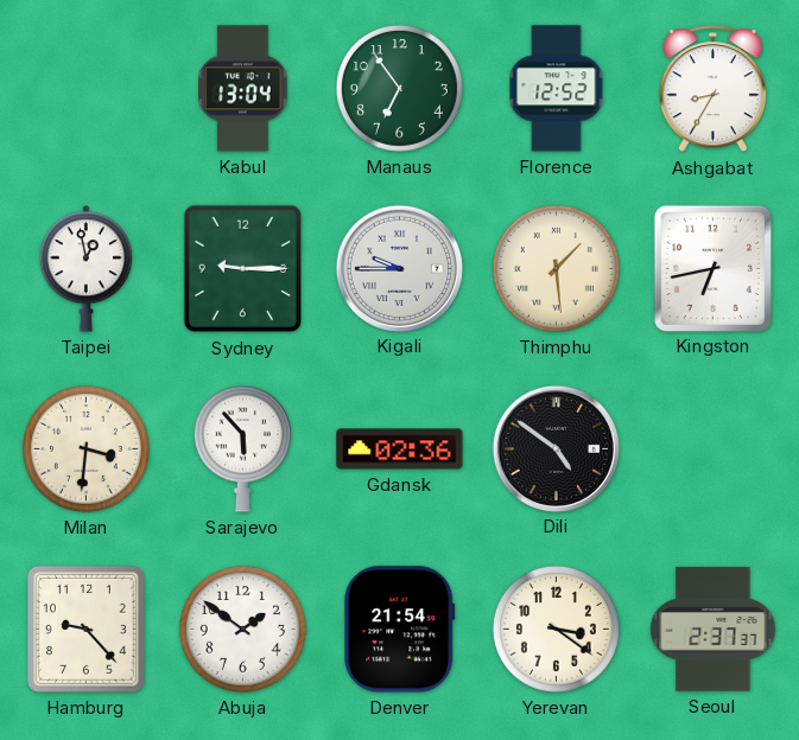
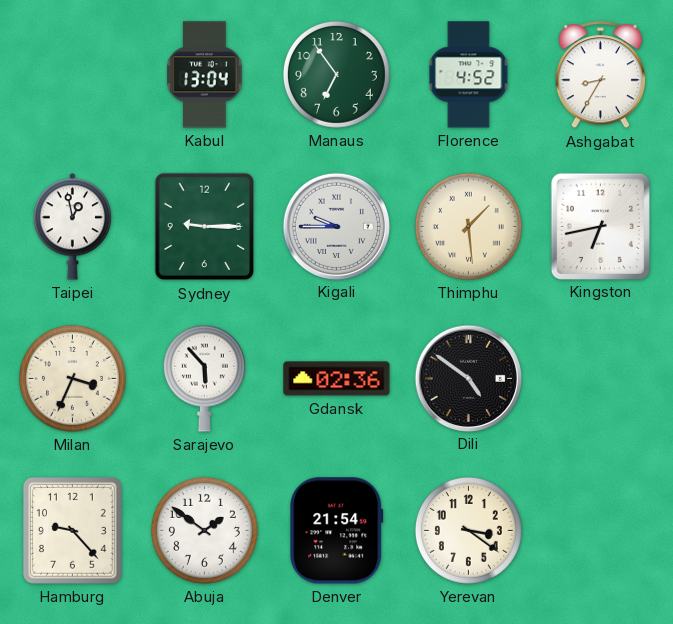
Florence: 12:52 -> 4:52 (469, 75)
Milan: 3:31 -> 3:34 (72, 378)
Seoul: 2:37 -> none (714, 630)
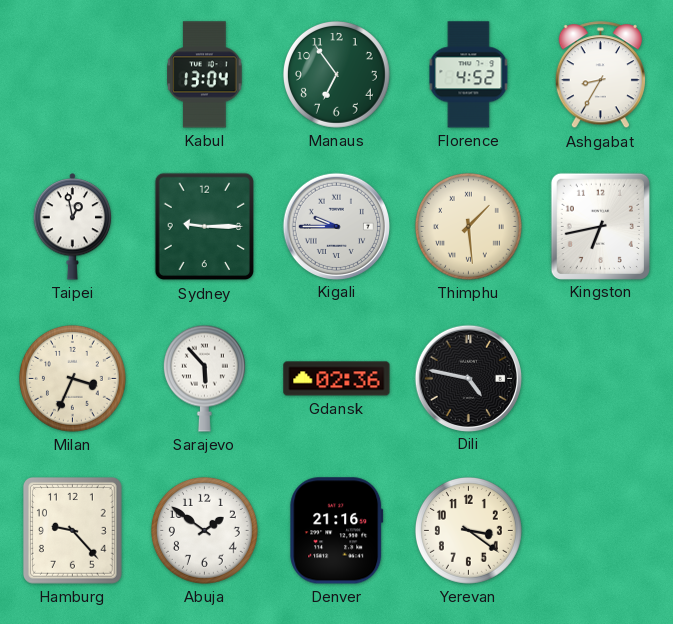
Dili: 4:51 -> 4:47 (468, 378)
Denver: 21:54 -> 21:16 (337, 531)
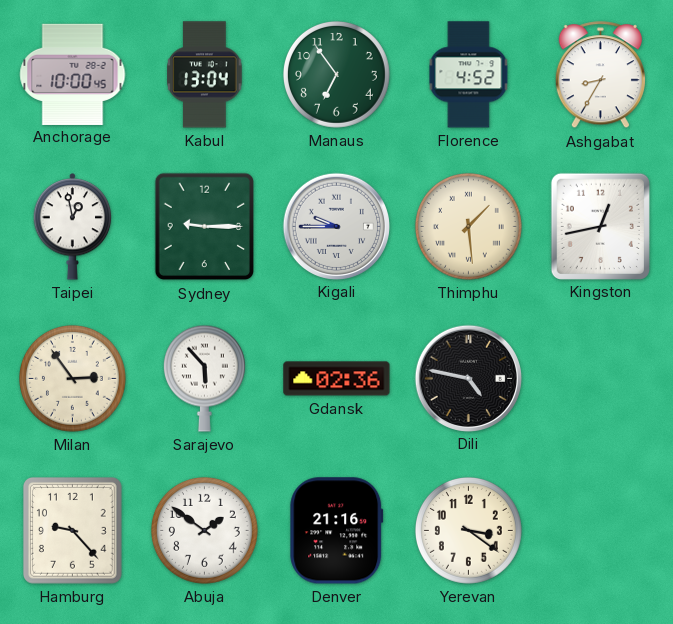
Anchorage: none -> 10:00 (73, 74)
Kingston: 6:43 -> 12:43 (600, 226)
Milan: 3:34 -> 2:54 (72, 378)
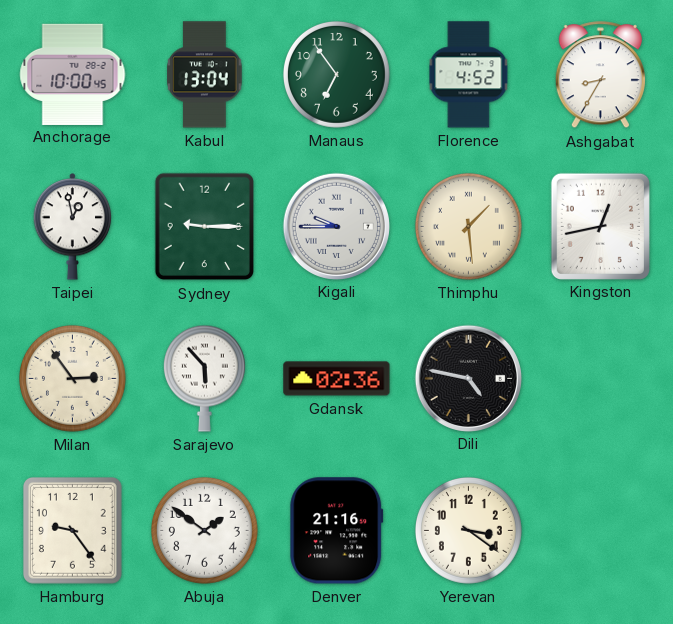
Hamburg: 9:23 -> 9:24 (72, 531)
